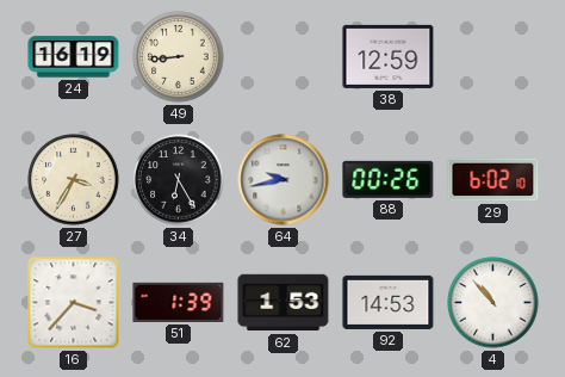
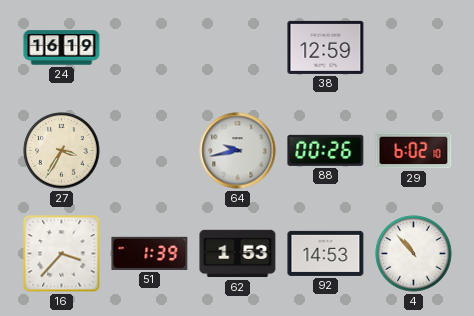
49: 8:44 -> none (179, 57)
34: 6:25 -> none (179, 180)
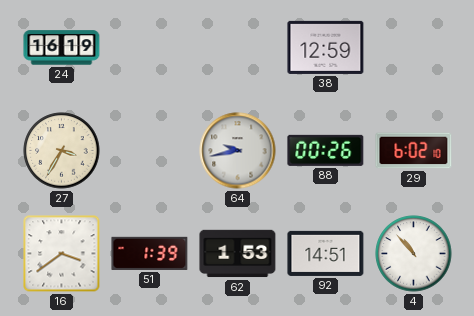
16: 3:37 -> 3:39 (62, 254)
92: 14:53 -> 14:51 (326, 253)
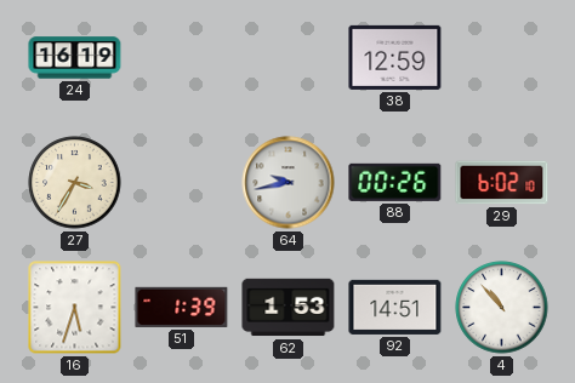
16: 3:39 -> 5:33 (75, 308)
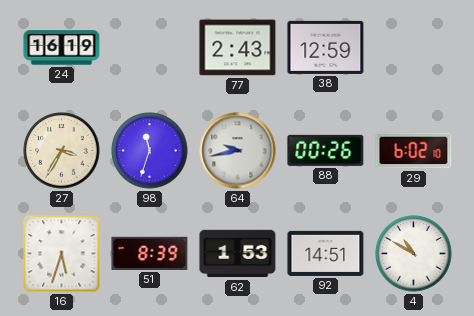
77: none -> 2:43 (238, 48)
98: none -> 11:33 (150, 151)
51: 1:39 -> 8:39 (150, 253)
4: 10:53 -> 10:50 (414, 254)
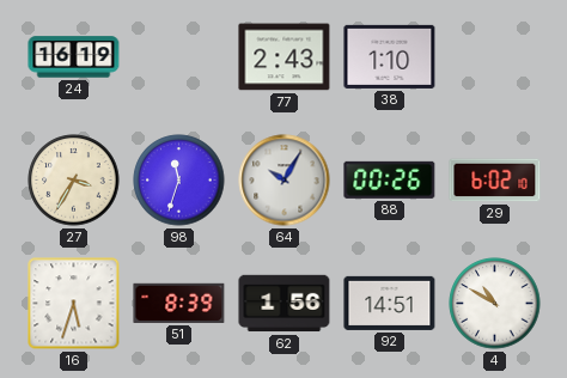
38: 12:59 -> 1:10 (390, 56)
64: 9:43 -> 10:05 (285, 181)
62: 1:53 -> 1:56 (285, 304)
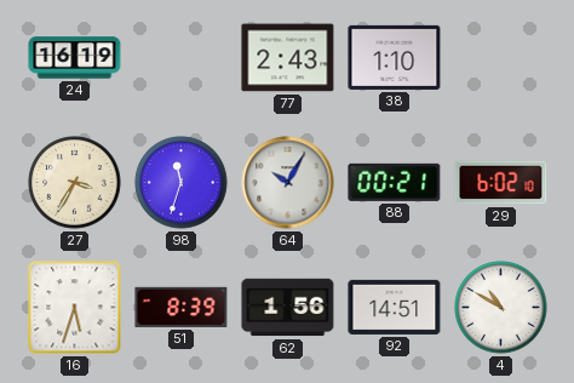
88: 00:26 -> 00:21 (395, 182)
